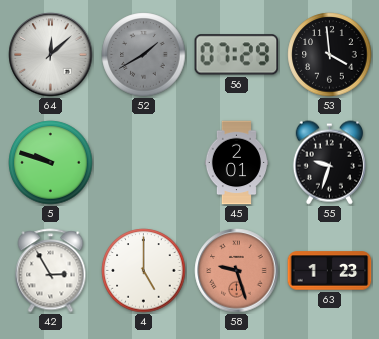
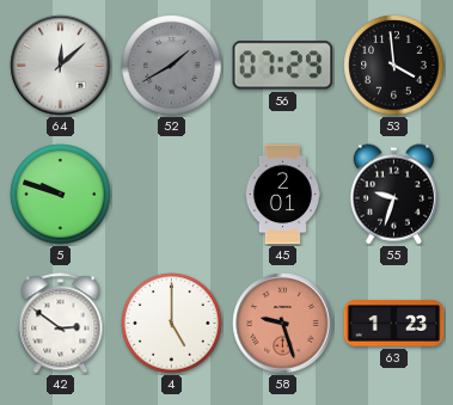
42: 2:55 -> 2:51 (61, 324)
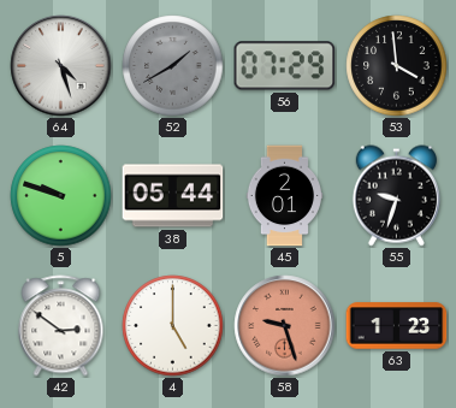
64: 12:08 -> 4:27 (61, 66)
38: none -> 05:44 (173, 196)
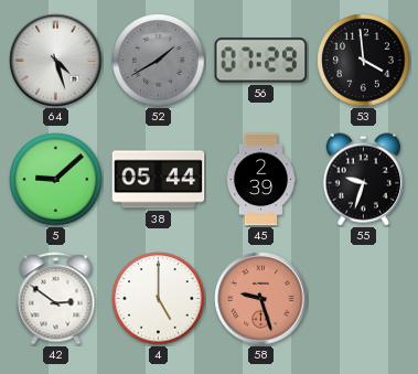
5: 9:48 -> 9:08 (56, 180)
45: 2:01 -> 2:39 (260, 180)
63: 1:23 -> none (397, 326)
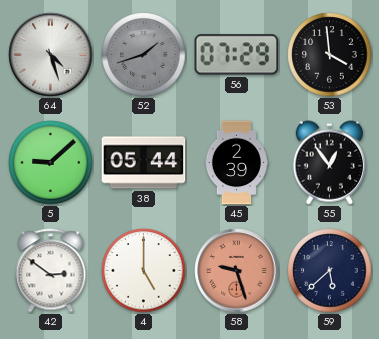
52: 1:40 -> 1:42 (144, 55)
55: 9:33 -> 12:54 (329, 163)
59: none -> 5:38 (330, 271)
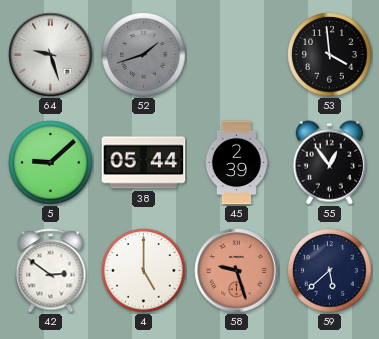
64: 4:27 -> 9:27 (51, 55)
56: 07:29 -> none (237, 55)
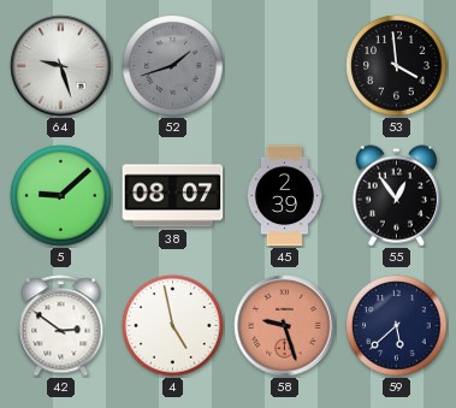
38: 05:44 -> 08:07 (173, 196)
4: 5:00 -> 4:58 (173, 326)
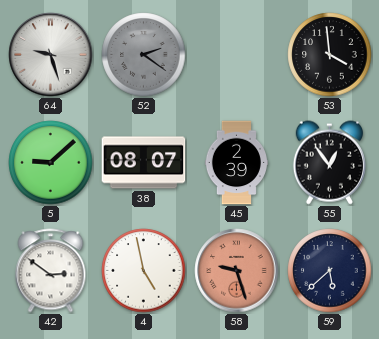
52: 1:42 -> 2:21 (144, 55)
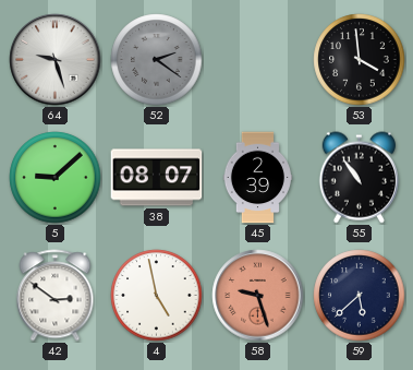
55: 12:54 -> 10:54 (359, 178)
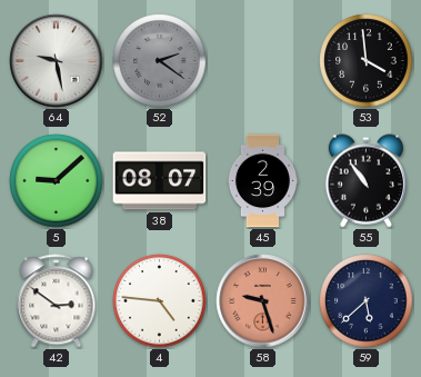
64: 9:27 -> 9:28 (57, 61)
4: 4:58 -> 4:46 (160, 301)
